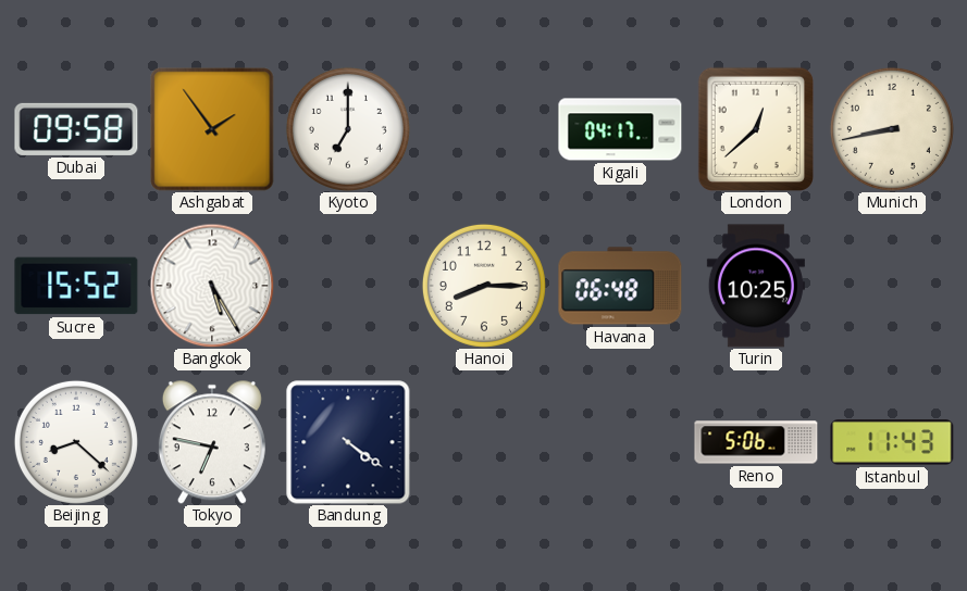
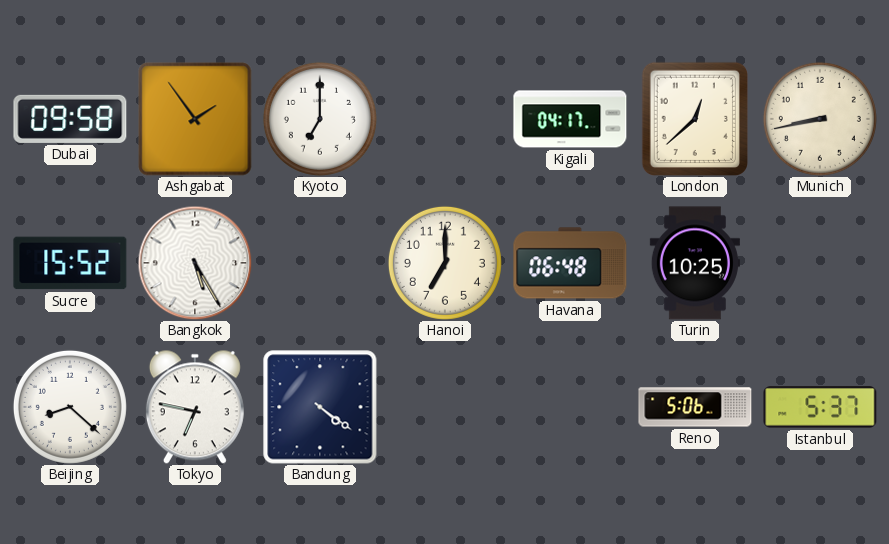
Hanoi: 8:15 -> 7:00 (445, 263)
Istanbul: 11:43 -> 5:37 (820, 407)
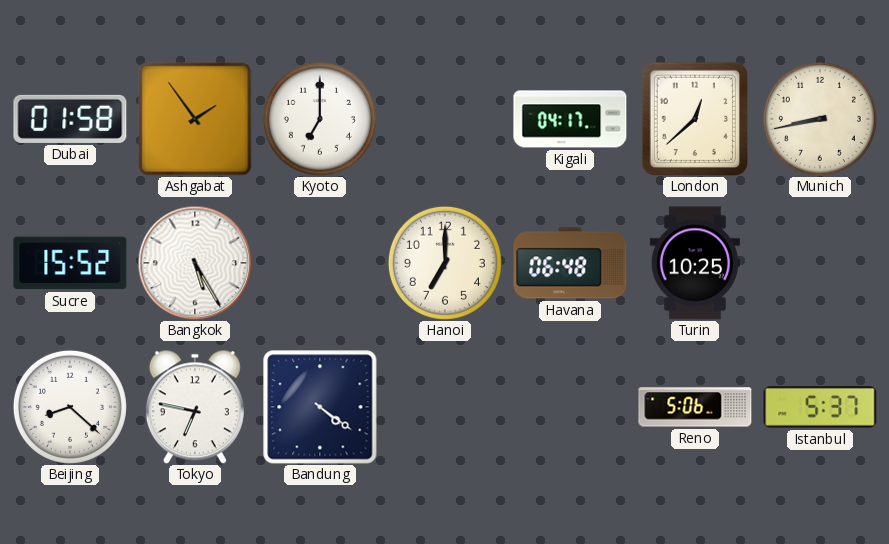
Dubai: 09:58 -> 01:58 (70, 119)
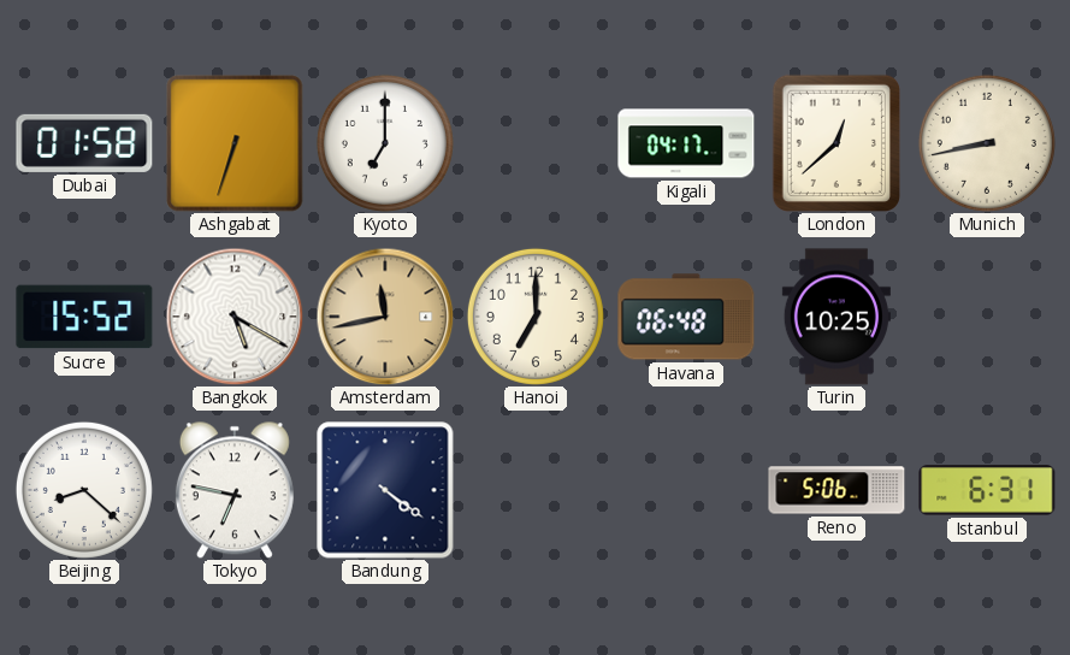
Ashgabat: 1:54 -> 6:33 (235, 143)
Bangkok: 5:25 -> 5:20 (235, 317)
Amsterdam: none -> 11:43 (385, 317)
Istanbul: 5:37 -> 6:31 (987, 490)
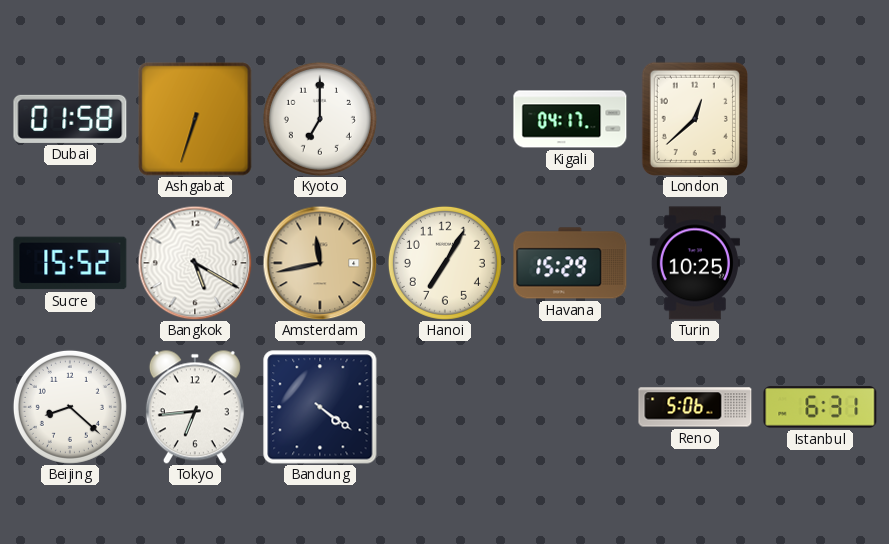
Munich: 8:43 -> none (987, 143)
Hanoi: 7:00 -> 7:05 (445, 263)
Havana: 06:48 -> 15:29 (570, 263)
Tokyo: 6:47 -> 6:44 (195, 407)
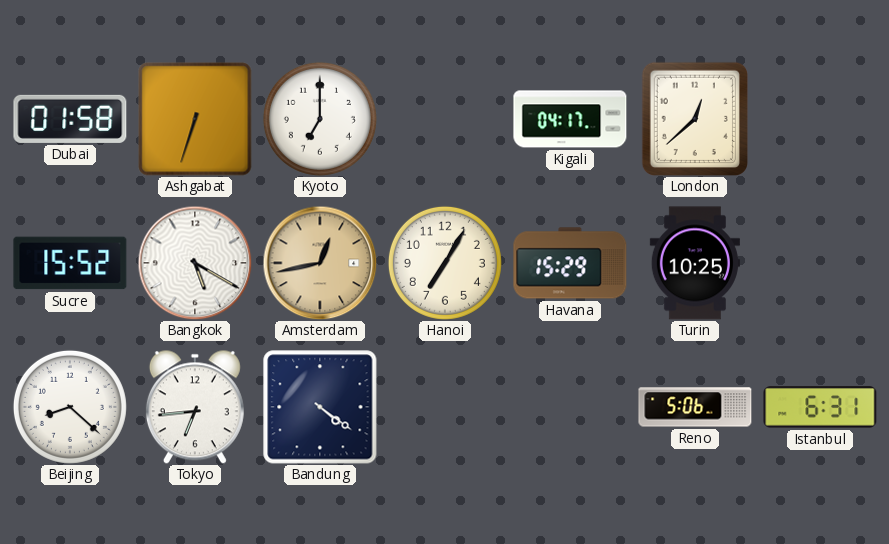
Amsterdam: 11:43 -> 12:43 (320, 263)
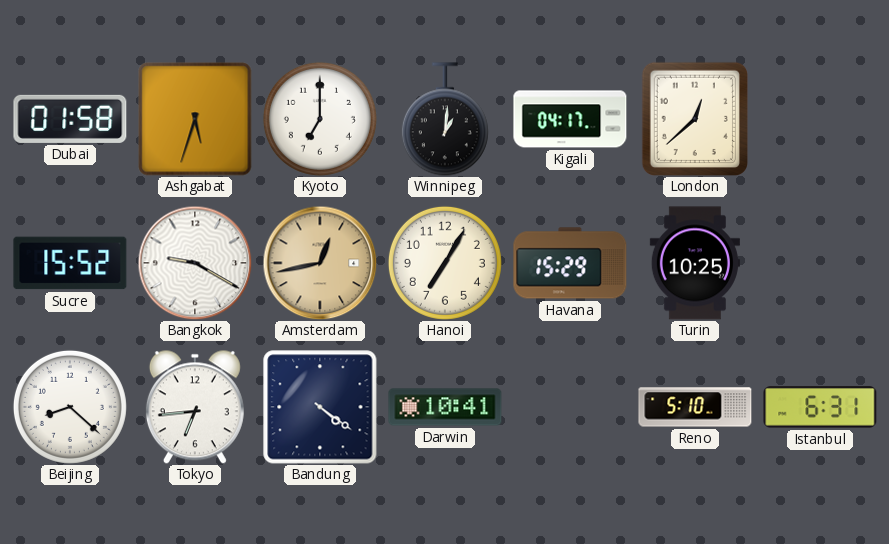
Ashgabat: 6:33 -> 5:33 (195, 119)
Winnipeg: none -> 1:01 (445, 119)
Bangkok: 5:20 -> 9:20 (195, 263)
Darwin: none -> 10:41 (445, 407)
Reno: 5:06 -> 5:10 (695, 407)
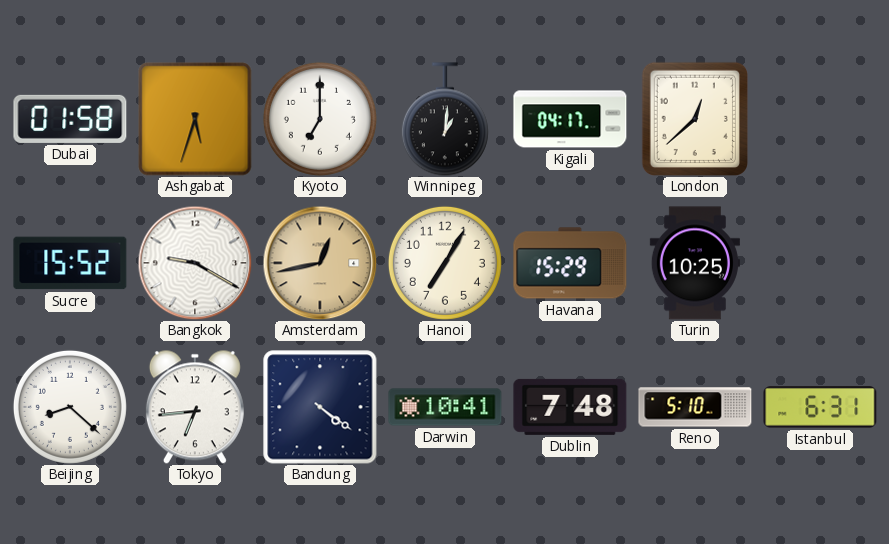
Dublin: none -> 7:48 (570, 407)
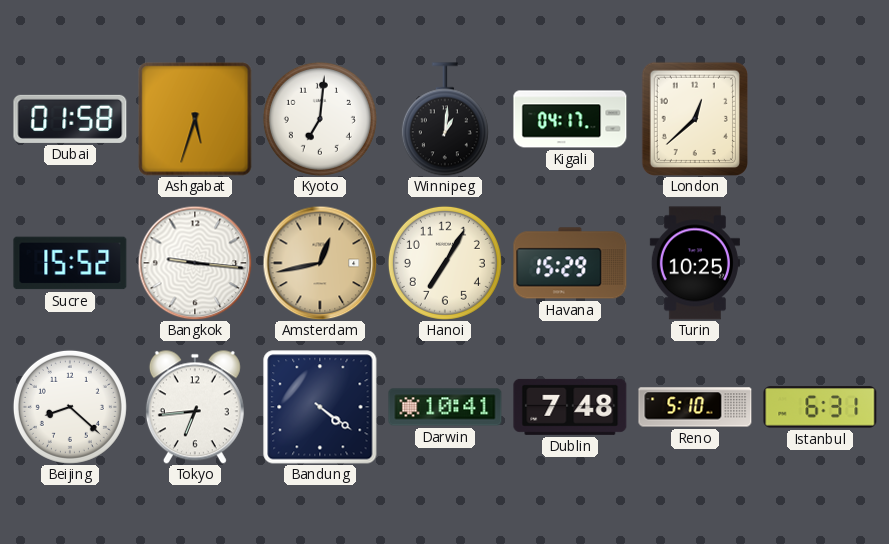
Kyoto: 7:00 -> 7:01 (320, 119)
Bangkok: 9:20 -> 9:16 (195, 263)
